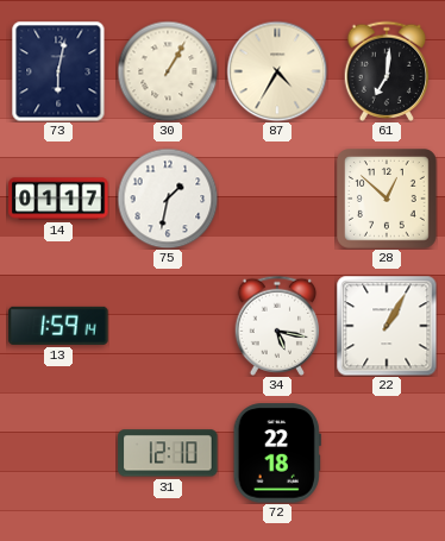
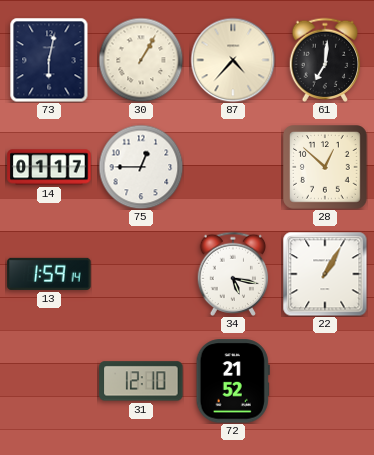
87: 4:35 -> 4:37 (233, 60)
75: 1:32 -> 12:45 (141, 167)
72: 22:18 -> 21:52 (233, 381)
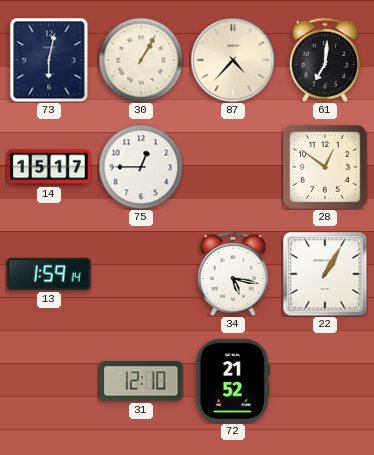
14: 01:17 -> 15:17 (49, 167)
28: 12:52 -> 12:51 (325, 167)
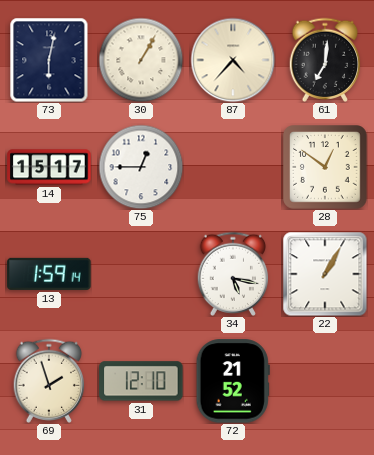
69: none -> 1:57 (49, 380)
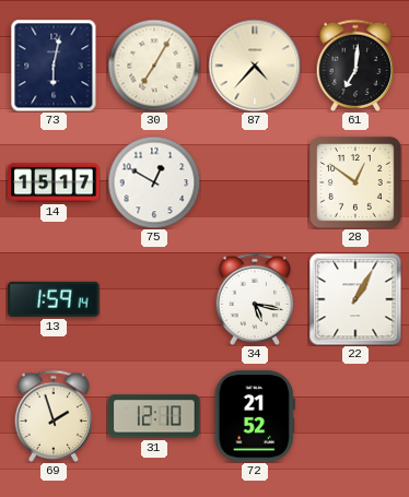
30: 1:05 -> 7:05 (154, 66)
75: 12:45 -> 12:50 (154, 182)
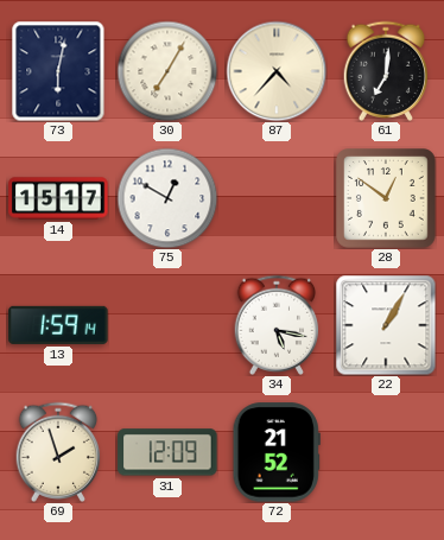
31: 12:10 -> 12:09 (167, 452)
